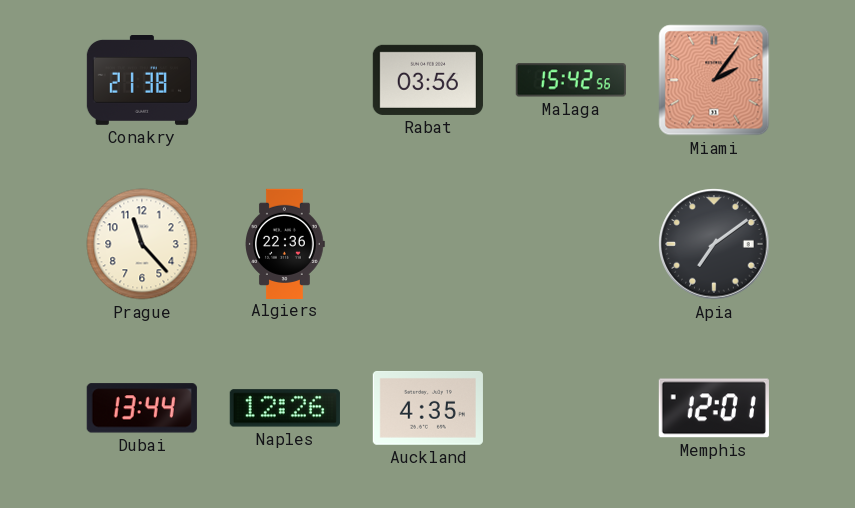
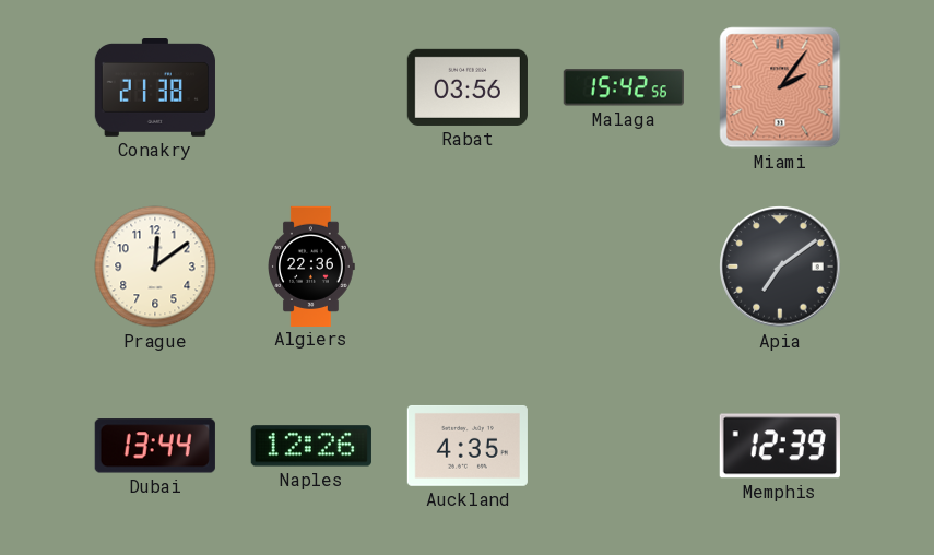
Prague: 11:23 -> 12:09 (155, 267)
Memphis: 12:01 -> 12:39 (780, 446)
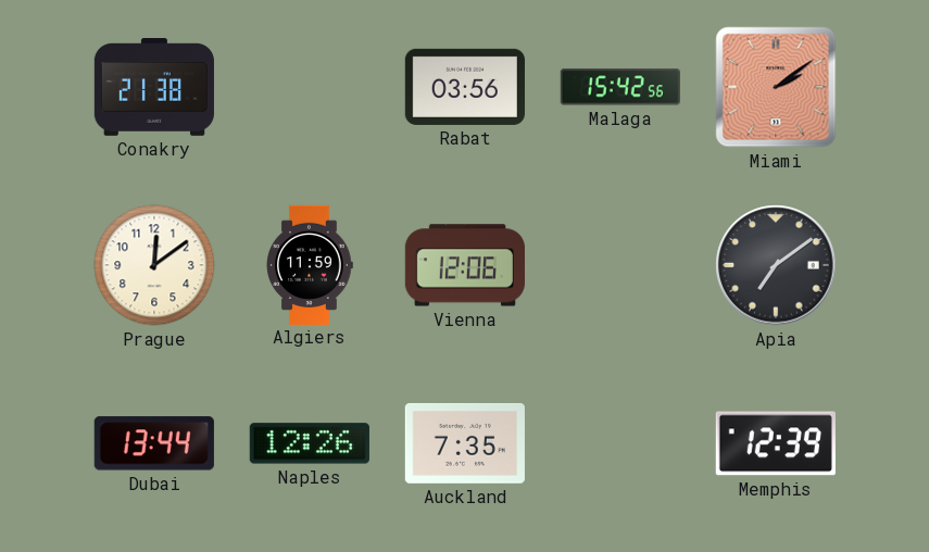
Miami: 2:06 -> 2:09 (776, 87)
Algiers: 22:36 -> 11:59 (311, 264)
Vienna: none -> 12:06 (465, 265)
Auckland: 4:35 -> 7:35 (465, 443)
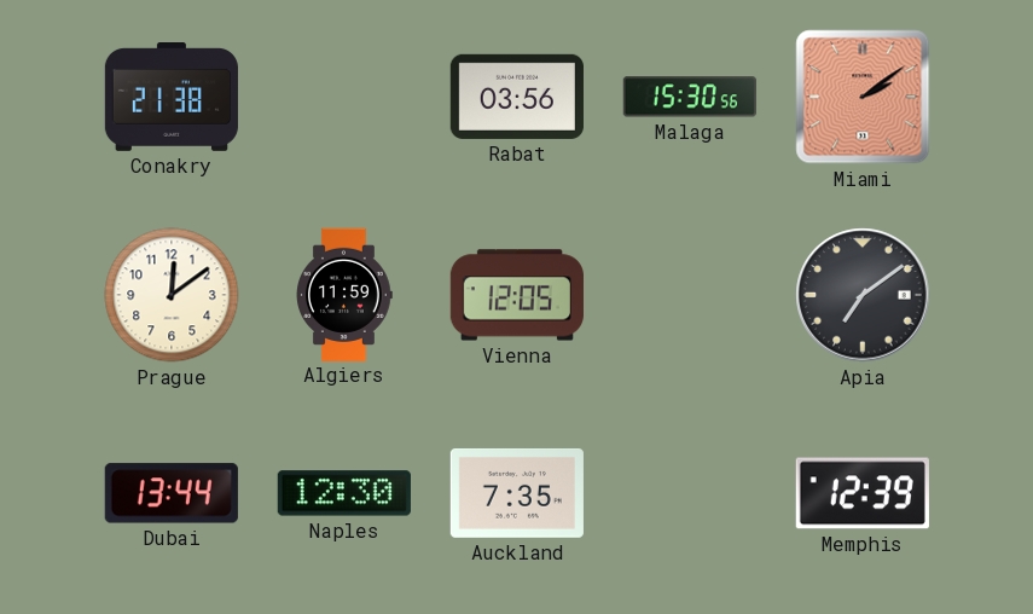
Malaga: 15:42 -> 15:30 (690, 97)
Vienna: 12:06 -> 12:05 (517, 295)
Naples: 12:26 -> 12:30 (344, 493)
